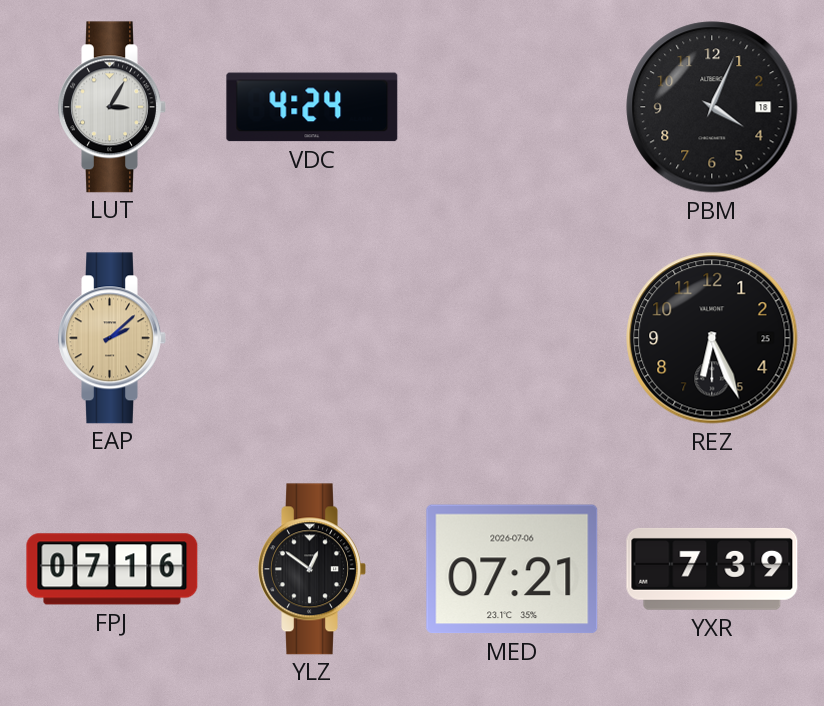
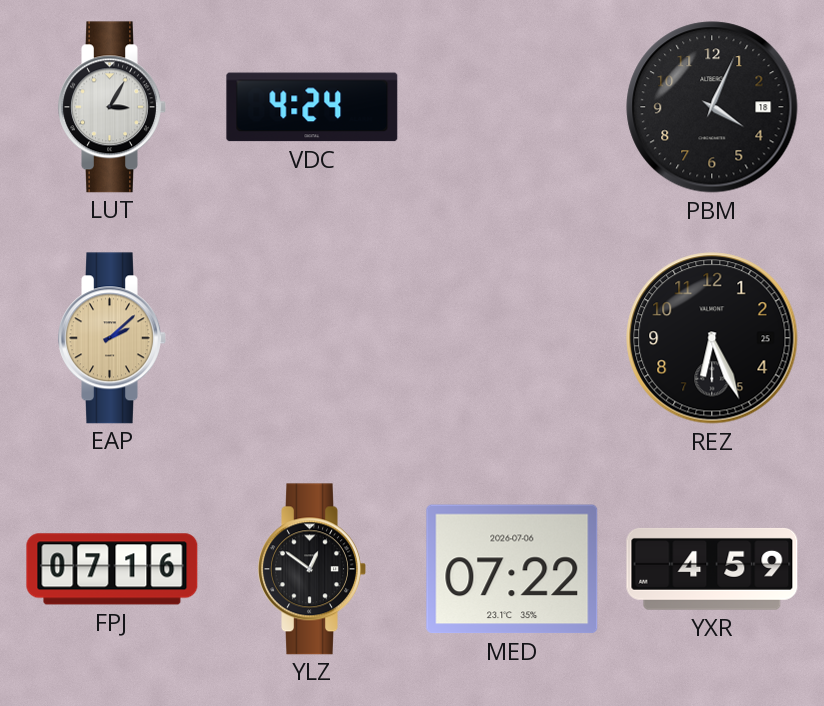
MED: 07:21 -> 07:22 (512, 569)
YXR: 7:39 -> 4:59 (712, 569)
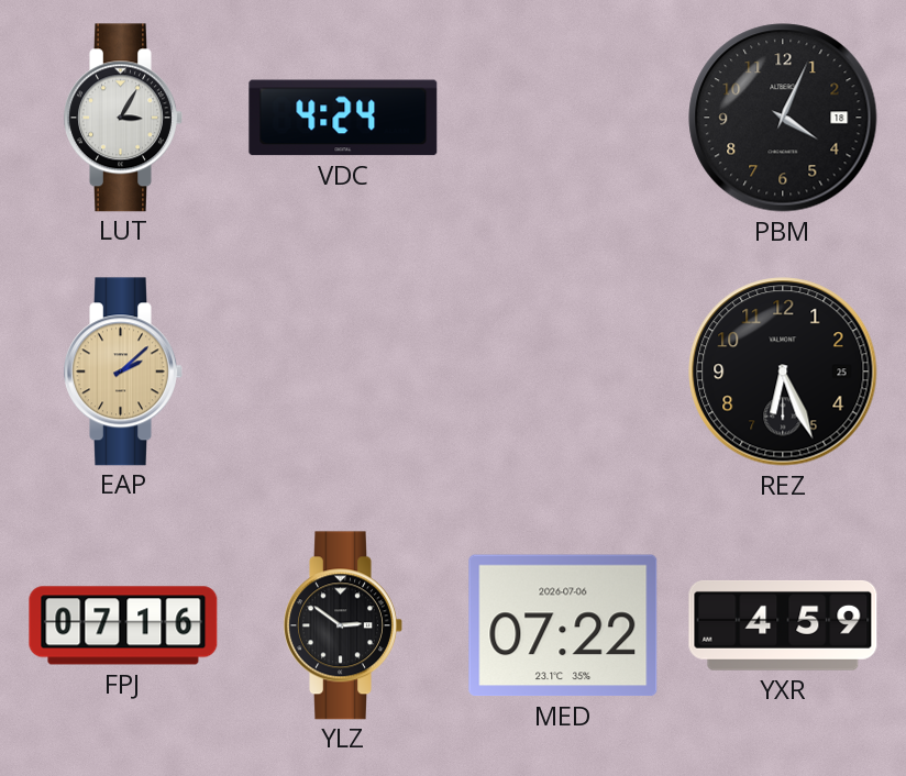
YLZ: 12:51 -> 2:51 (343, 625)
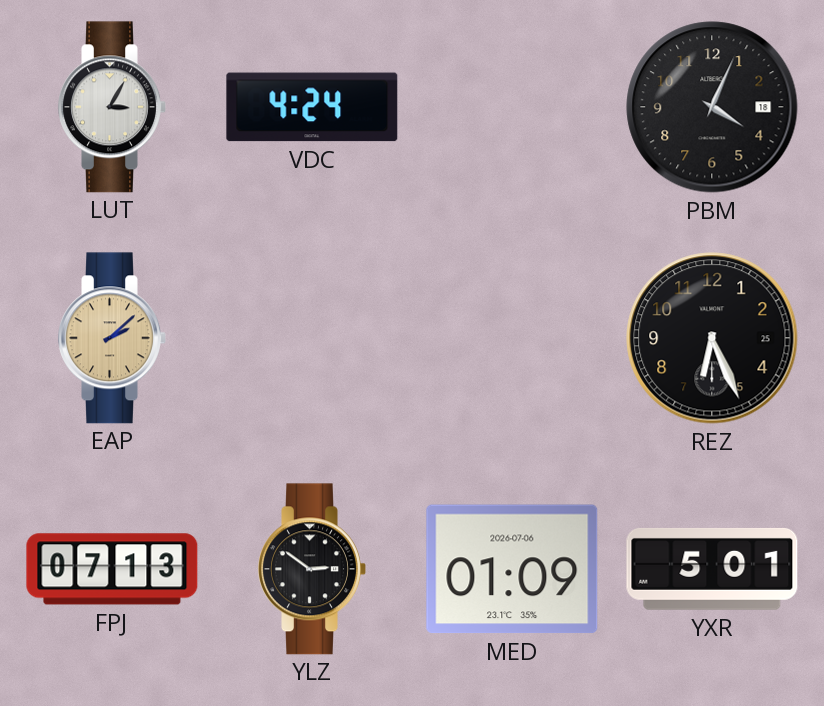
FPJ: 07:16 -> 07:13 (112, 569)
MED: 07:22 -> 01:09 (512, 569)
YXR: 4:59 -> 5:01 (712, 569)
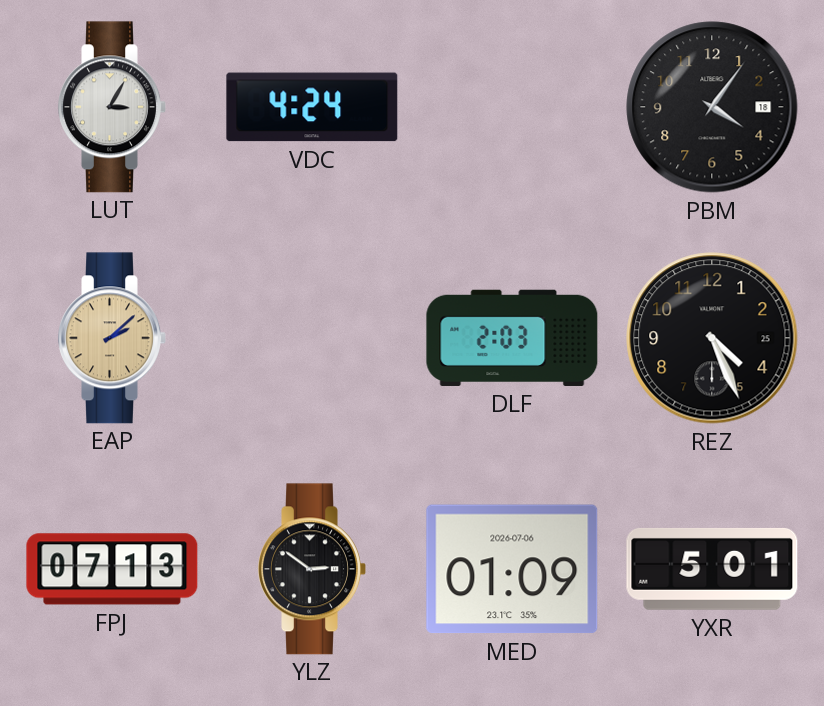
PBM: 4:04 -> 4:06 (712, 107)
DLF: none -> 2:03 (512, 338)
REZ: 6:26 -> 4:26 (712, 338)
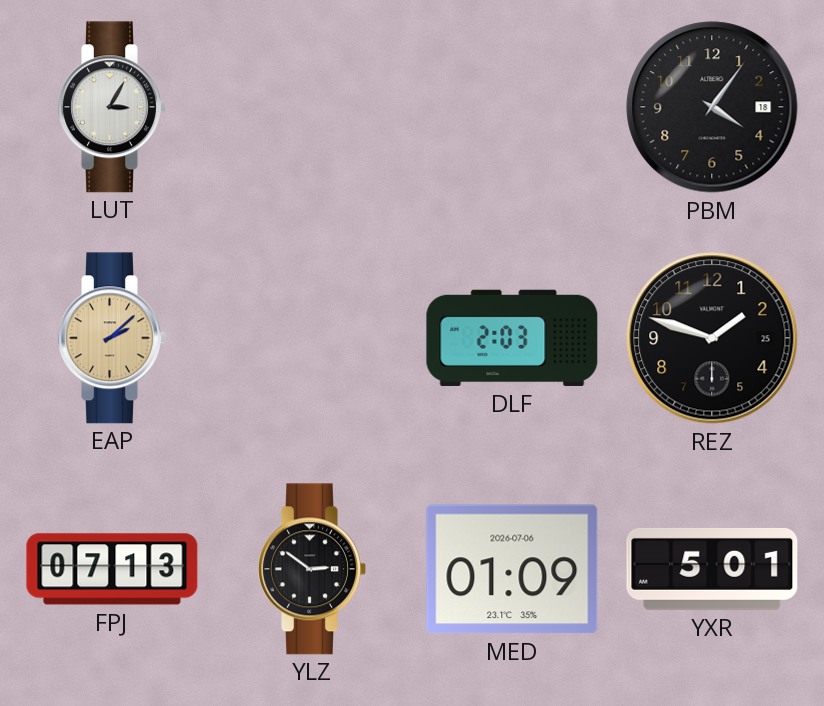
VDC: 4:24 -> none (312, 107)
REZ: 4:26 -> 1:48 (712, 338)
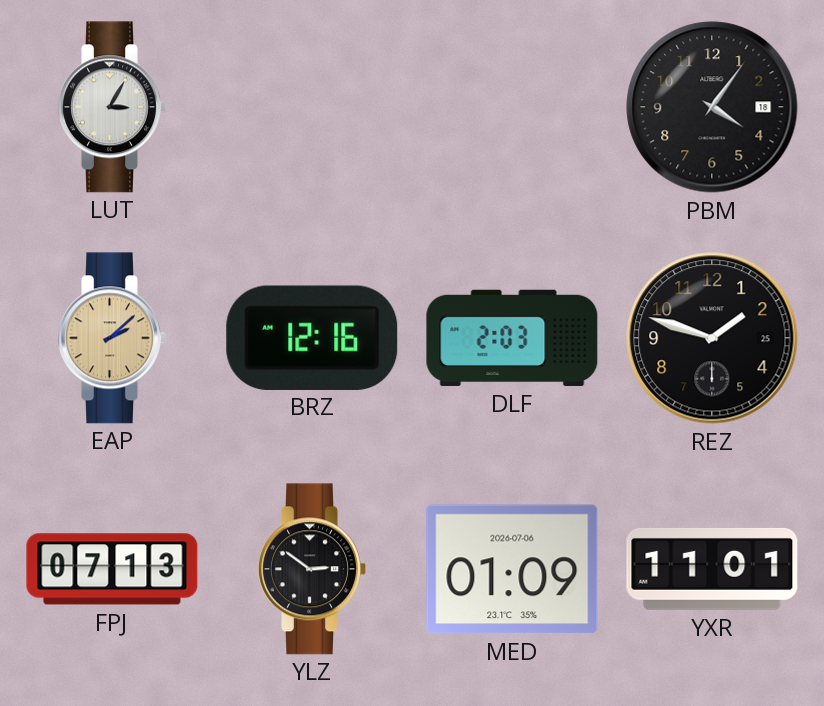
BRZ: none -> 12:16 (312, 337)
YXR: 5:01 -> 11:01 (712, 569)
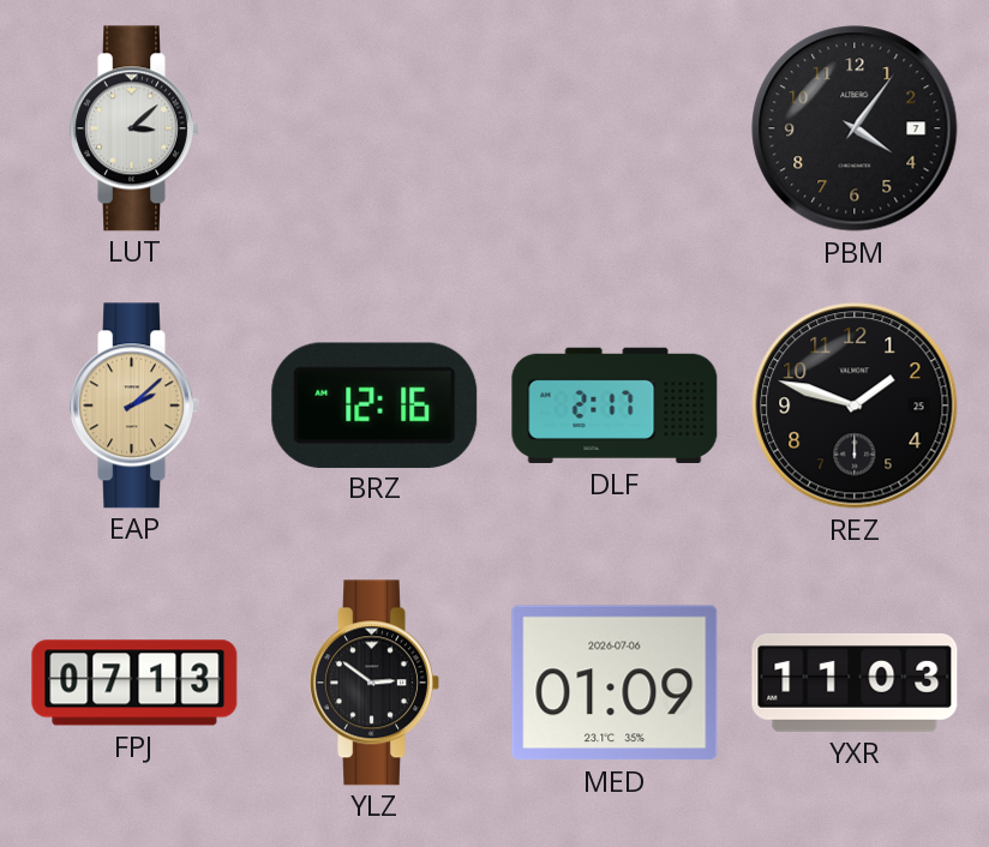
LUT: 3:05 -> 3:08 (134, 128)
PBM date: 18 -> 7 (855, 128)
DLF: 2:03 -> 2:17 (615, 406)
YXR: 11:01 -> 11:03 (855, 683)
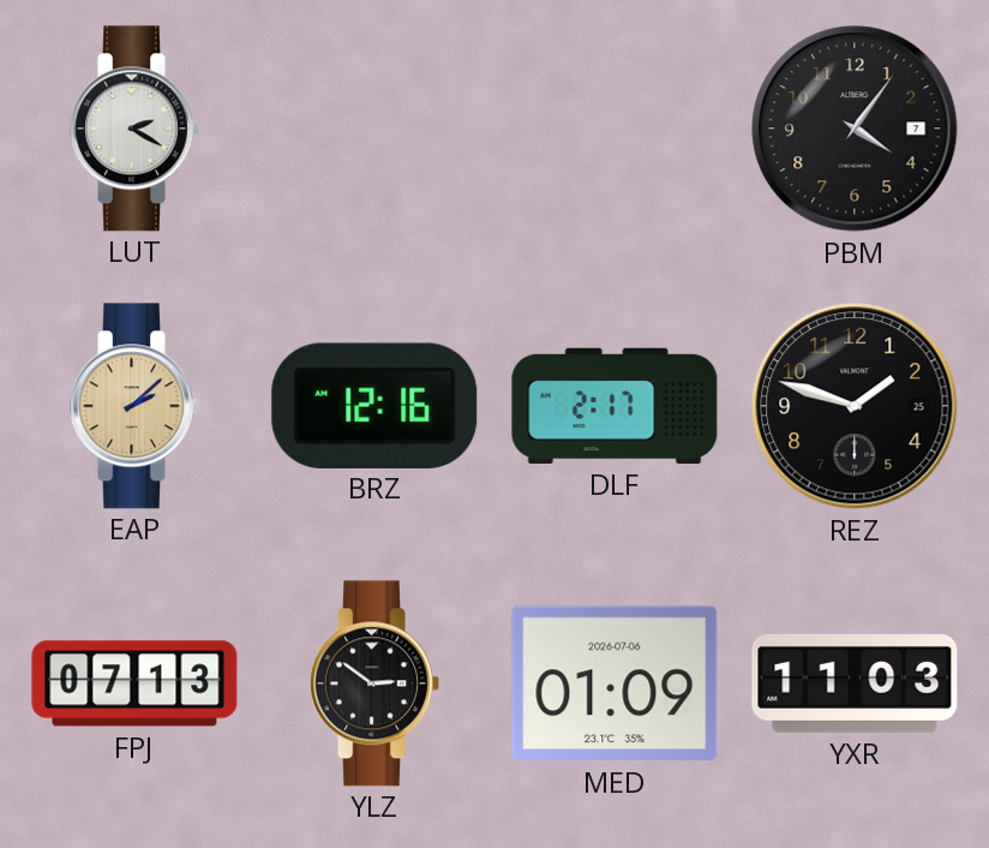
LUT: 3:08 -> 2:20 (134, 129)
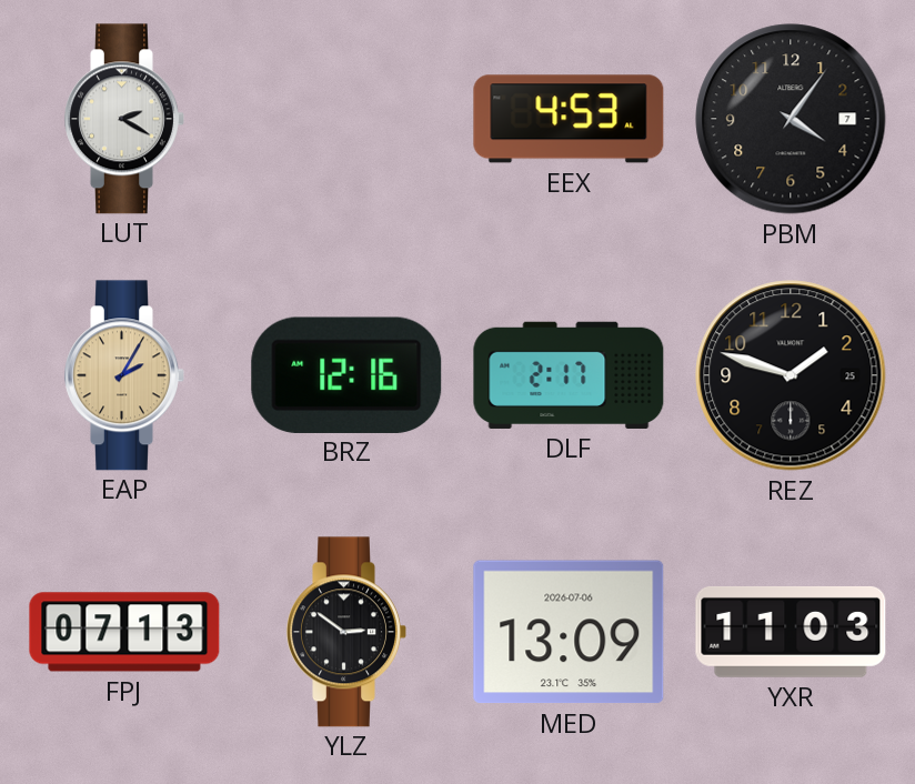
EEX: none -> 4:53 (569, 119)
EAP: 2:08 -> 2:05 (124, 375)
MED: 01:09 -> 13:09 (569, 632)
